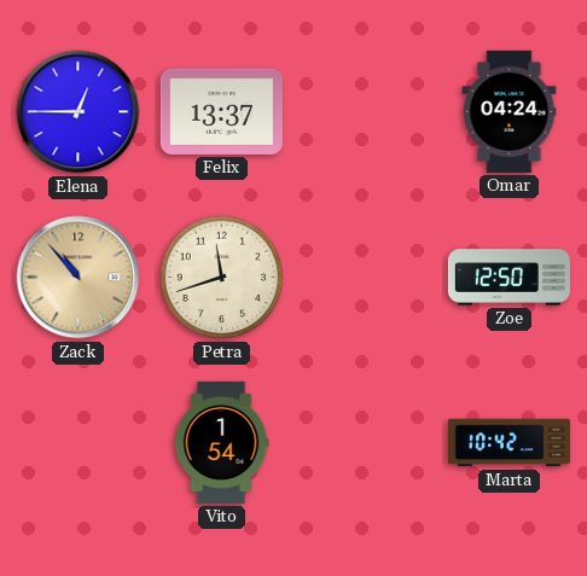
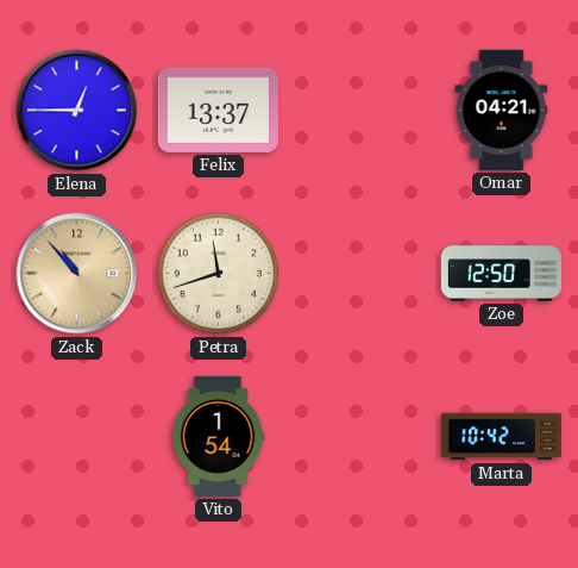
Omar: 04:24 -> 04:21 (502, 110)
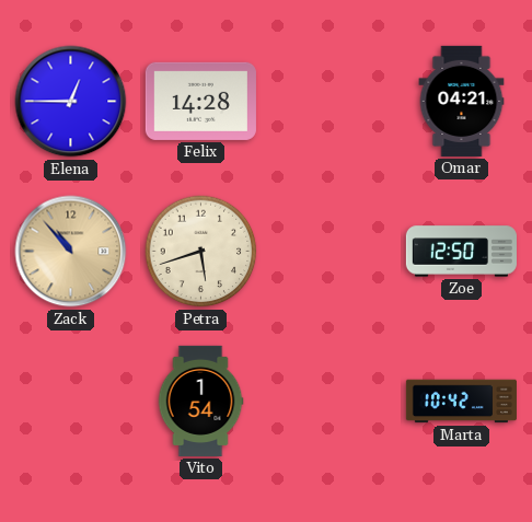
Felix: 13:37 -> 14:28 (200, 101)
Petra: 11:42 -> 5:42 (201, 252)
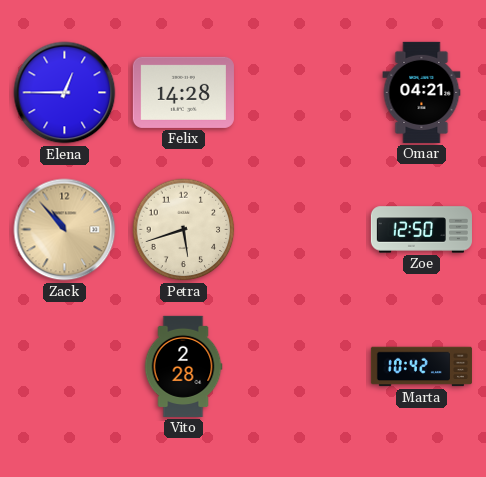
Vito: 1:54 -> 2:28 (183, 366)
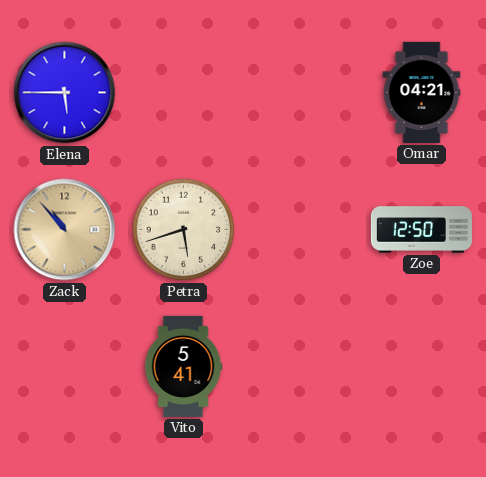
Elena: 12:45 -> 5:45 (65, 93)
Felix: 14:28 -> none (183, 92)
Vito: 2:28 -> 5:41 (183, 366)
Marta: 10:42 -> none (421, 367)
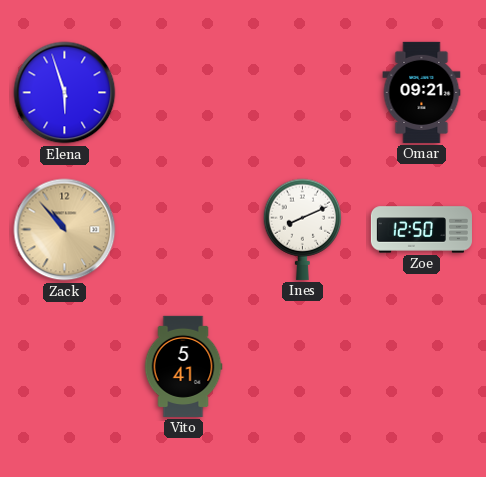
Elena: 5:45 -> 5:57 (65, 93)
Omar: 04:21 -> 09:21 (422, 92)
Petra: 5:42 -> none (184, 230)
Ines: none -> 8:11 (303, 229)
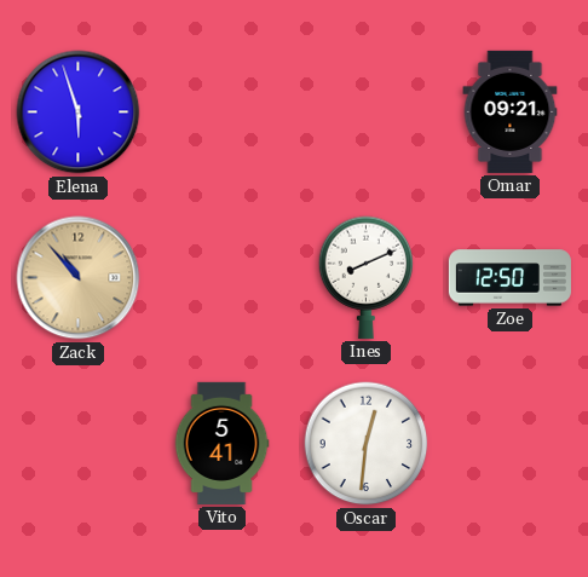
Oscar: none -> 12:31 (367, 444)
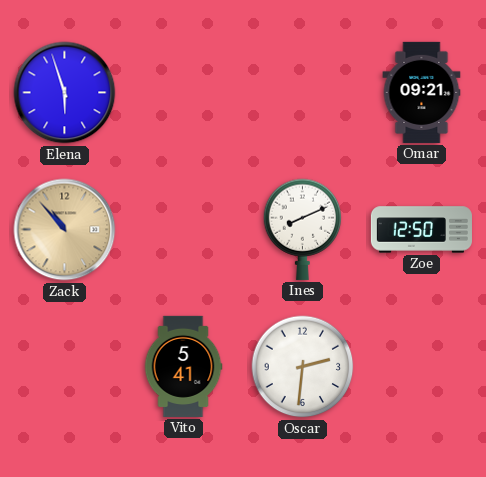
Oscar: 12:31 -> 2:31 (303, 367)
